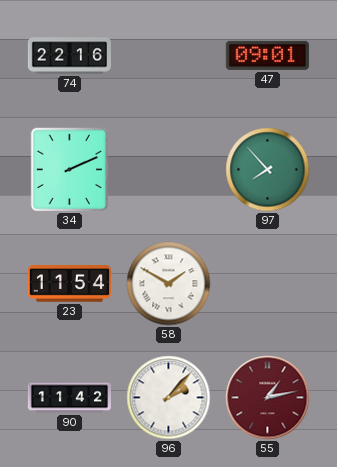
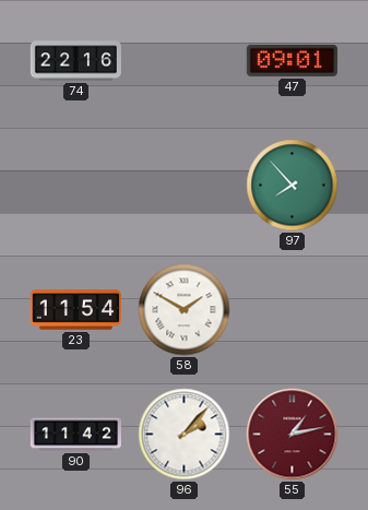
34: 2:11 -> none (70, 170)
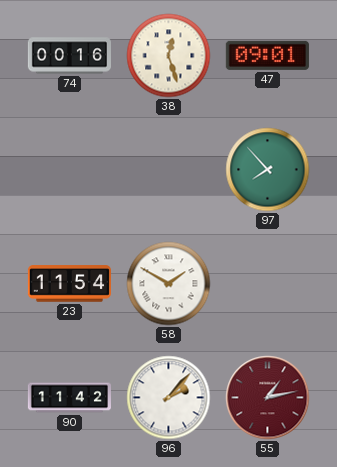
74: 22:16 -> 00:16 (69, 56)
38: none -> 12:27 (169, 56)
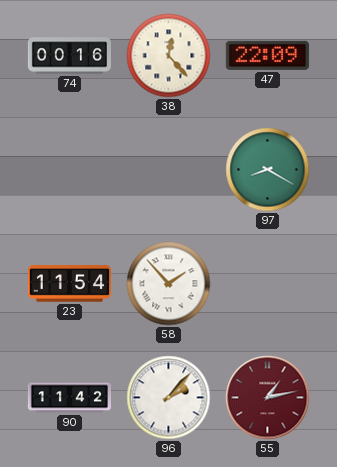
38: 12:27 -> 12:23 (169, 56)
47: 09:01 -> 22:09 (267, 55)
97: 7:53 -> 8:20 (268, 170)
58: 1:50 -> 1:53 (169, 284)
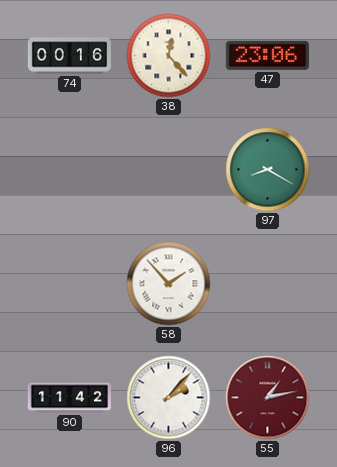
47: 22:09 -> 23:06 (267, 55)
23: 11:54 -> none (69, 284)
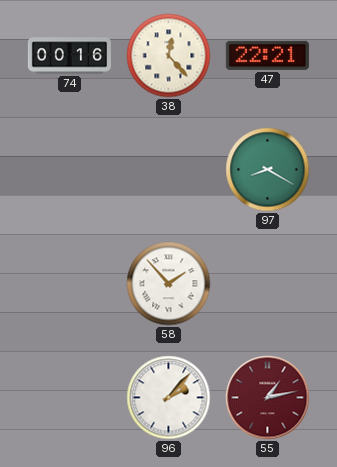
47: 23:06 -> 22:21 (267, 55)
90: 11:42 -> none (69, 398)
